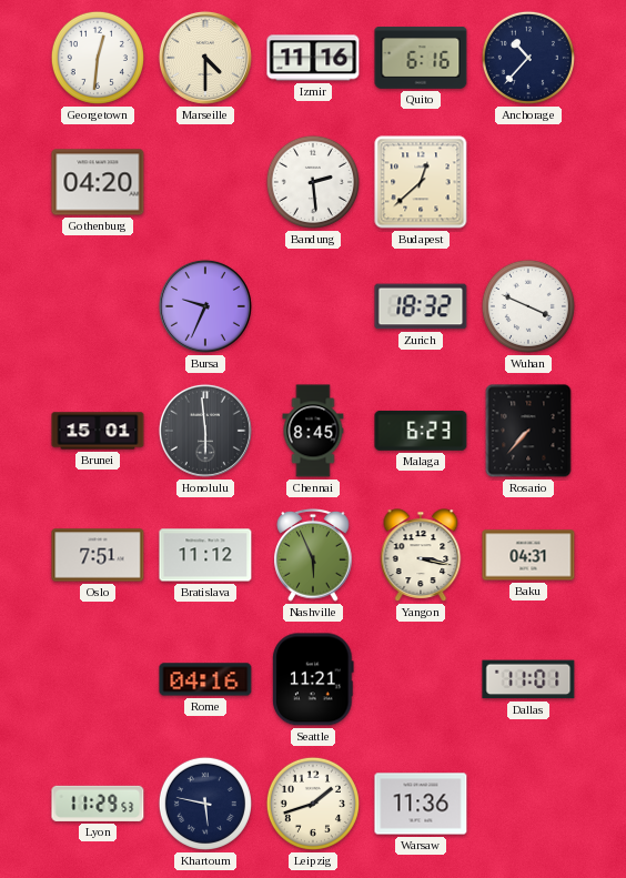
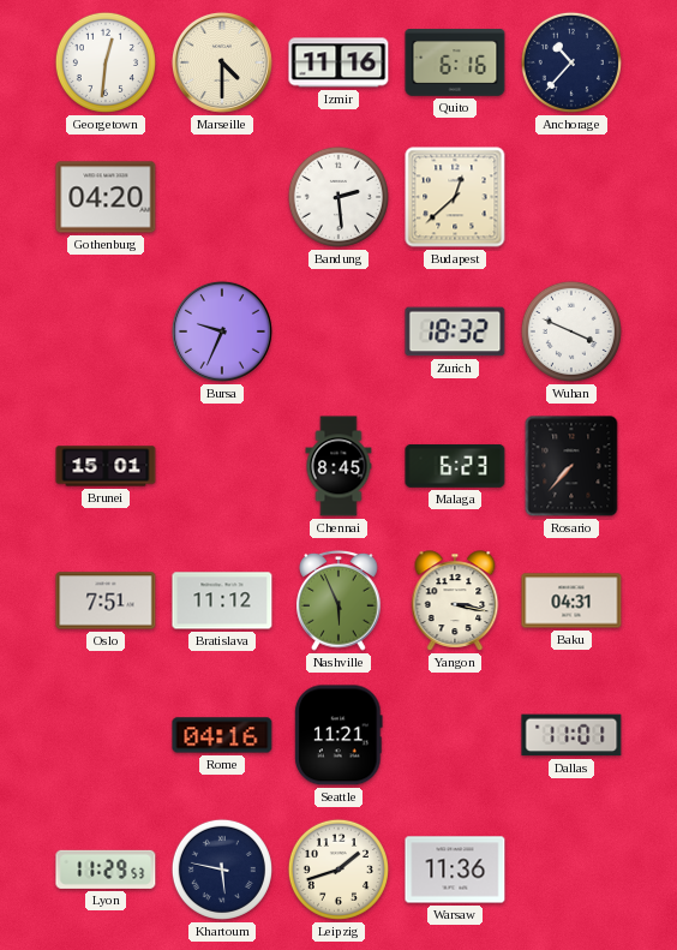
Honolulu: 5:59 -> none (205, 431)
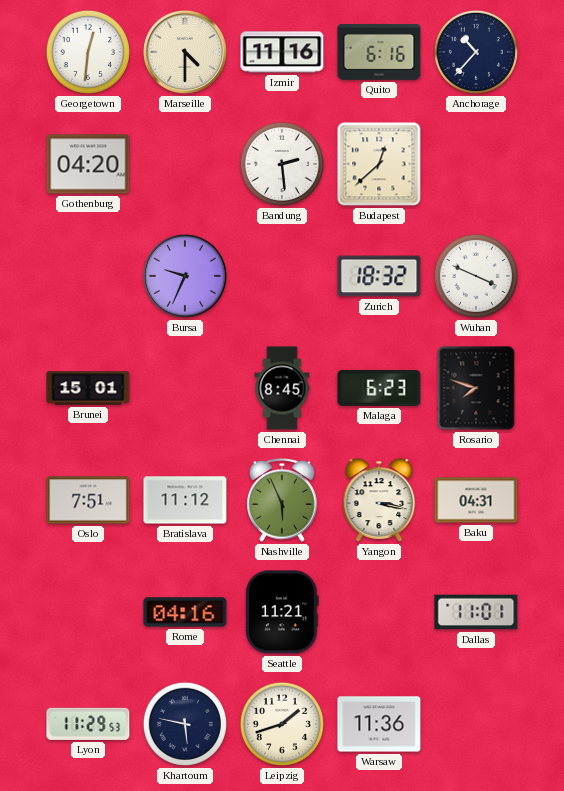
Rosario: 7:37 -> 7:48 (476, 388)
